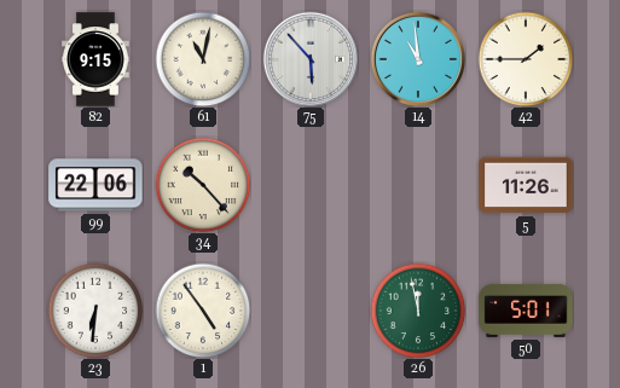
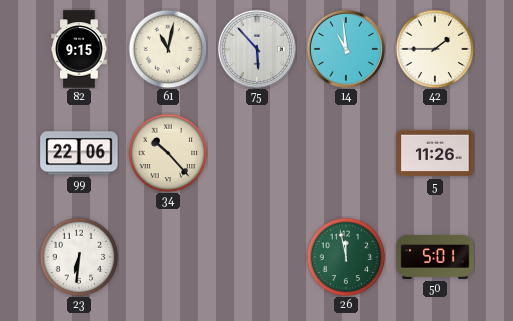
1: 4:54 -> none (203, 311)
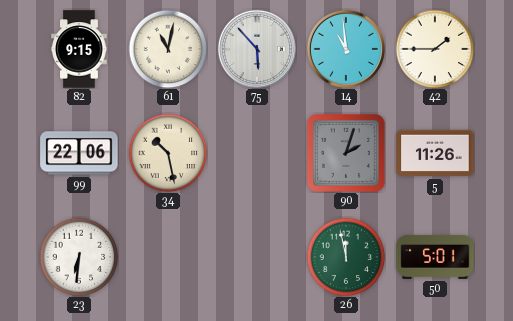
34: 10:23 -> 10:28 (168, 153)
90: none -> 2:03 (346, 153)
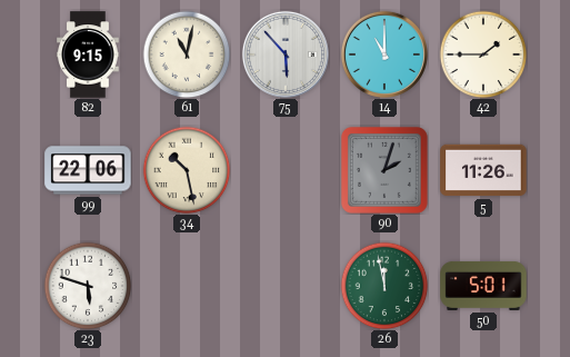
14: 10:59 -> 11:00 (384, 54)
23: 6:31 -> 5:48 (88, 286)
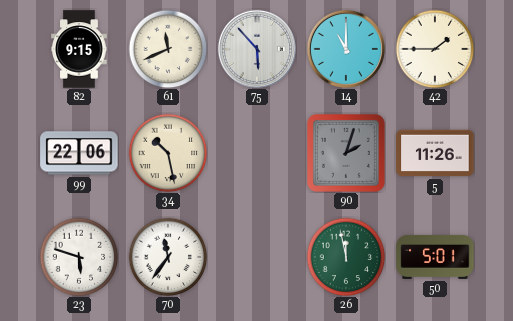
61: 11:02 -> 11:41 (168, 49)
70: none -> 11:36 (168, 257)
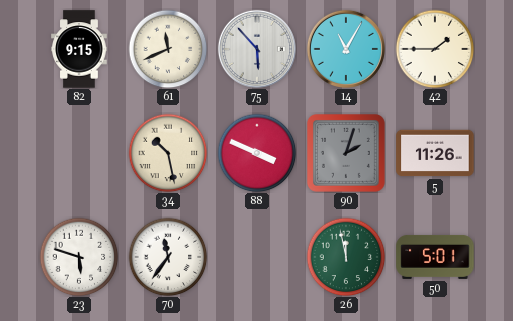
14: 11:00 -> 11:05 (346, 49)
99: 22:06 -> none (79, 153)
88: none -> 3:49 (257, 153)
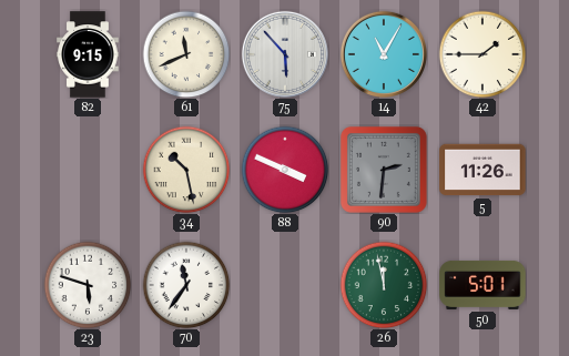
90: 2:03 -> 2:31 (384, 170)
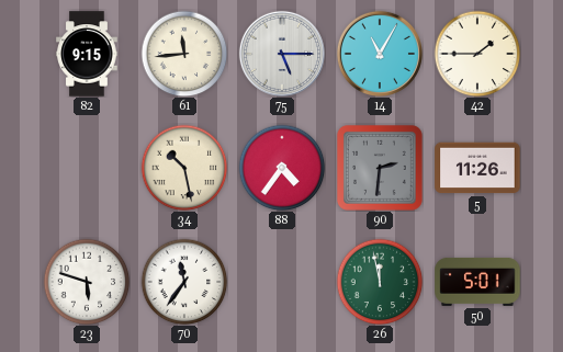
61: 11:41 -> 11:44 (184, 54)
75: 5:53 -> 5:15 (282, 54)
88: 3:49 -> 4:36 (282, 168)
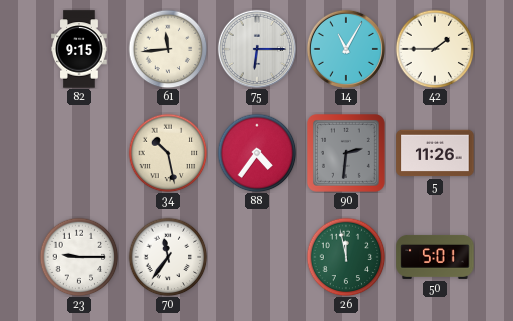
75: 5:15 -> 6:15 (257, 49)
23: 5:48 -> 9:15 (79, 257)
